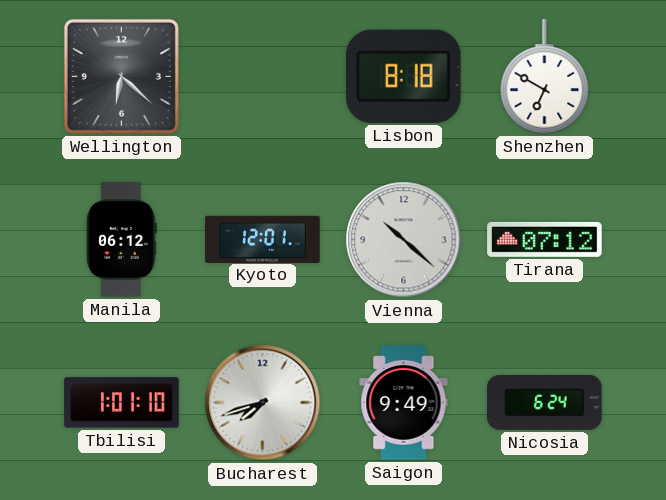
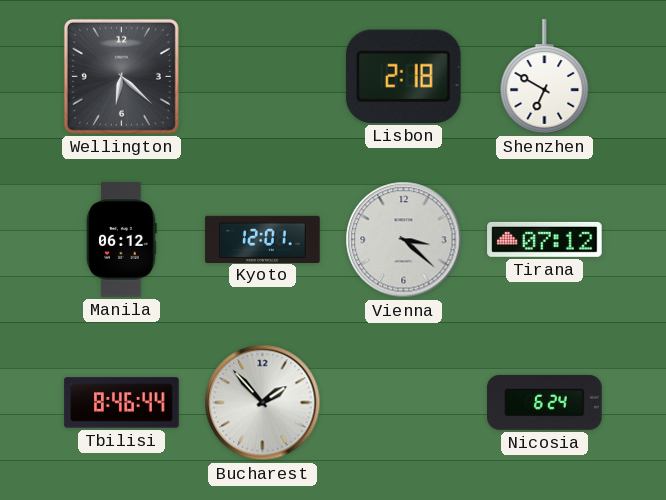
Lisbon: 8:18 -> 2:18 (403, 76)
Vienna: 10:22 -> 3:22 (404, 240)
Tbilisi: 1:01 -> 8:46 (122, 403)
Bucharest: 7:42 -> 1:53 (263, 403)
Saigon: 9:49 -> none (404, 403)
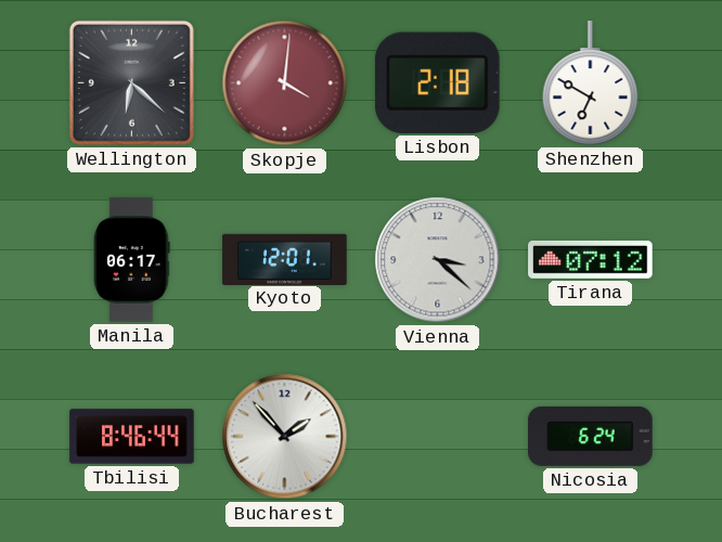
Skopje: none -> 4:01 (285, 83)
Manila: 06:12 -> 06:17 (132, 260)
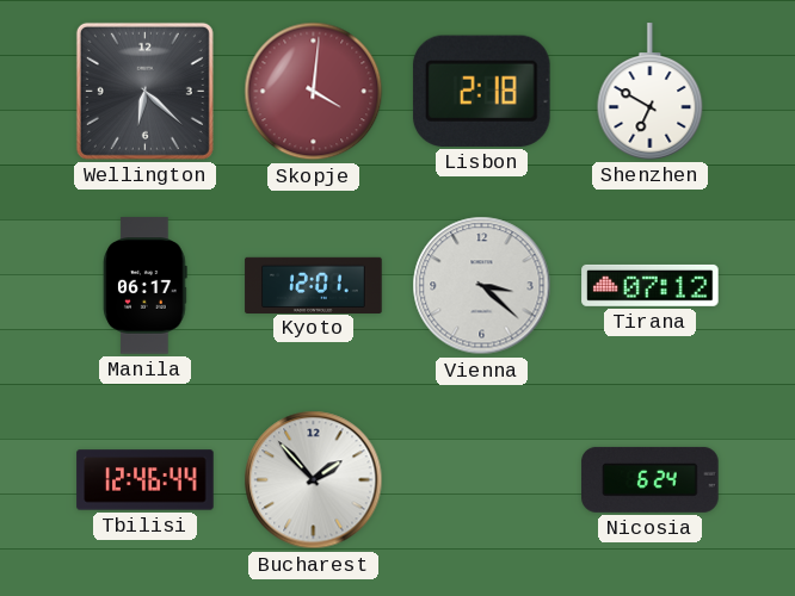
Tbilisi: 8:46 -> 12:46 (146, 480)
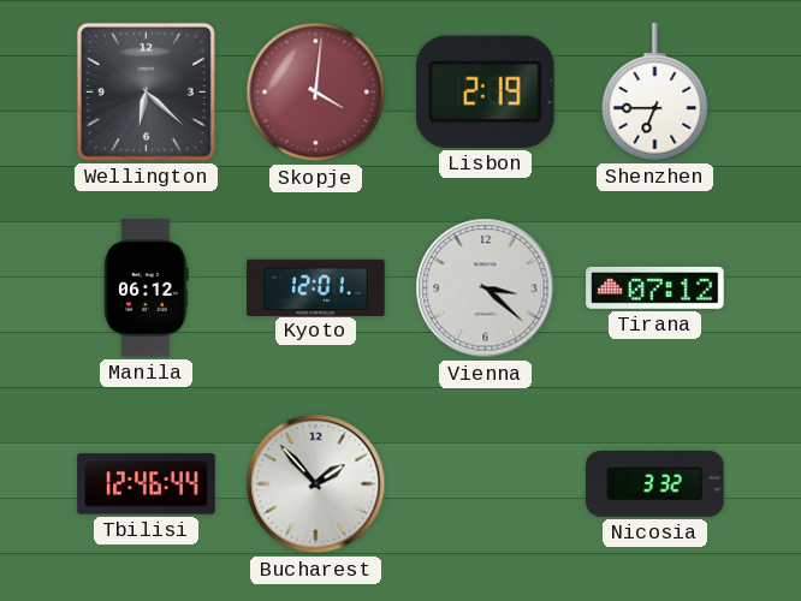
Lisbon: 2:18 -> 2:19 (485, 91)
Shenzhen: 6:50 -> 6:45 (655, 93)
Manila: 06:17 -> 06:12 (147, 288)
Nicosia: 6:24 -> 3:32 (655, 483)
